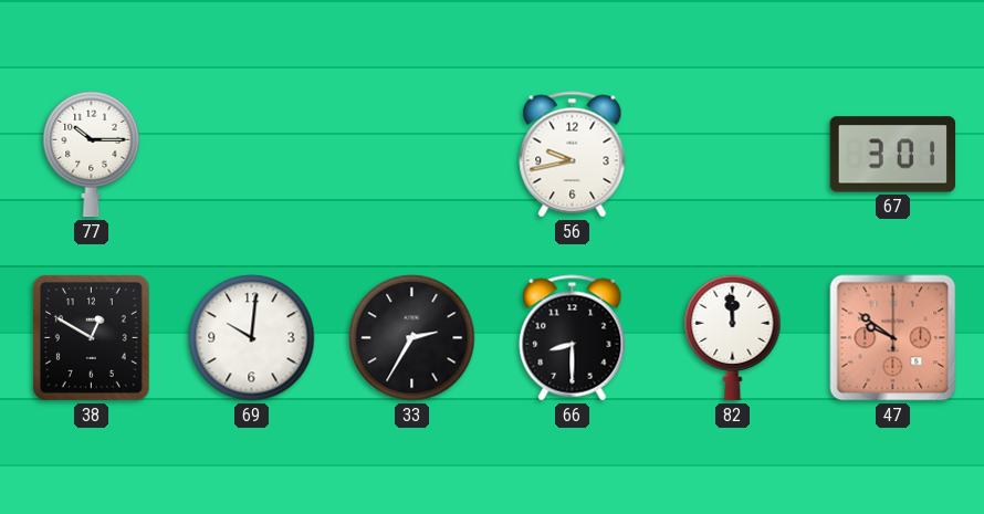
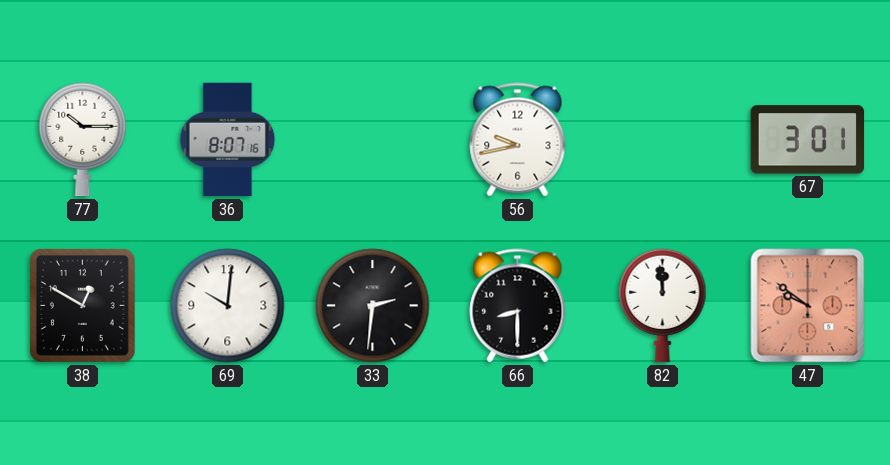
36: none -> 8:07 (228, 140)
33: 2:35 -> 2:31 (373, 306)
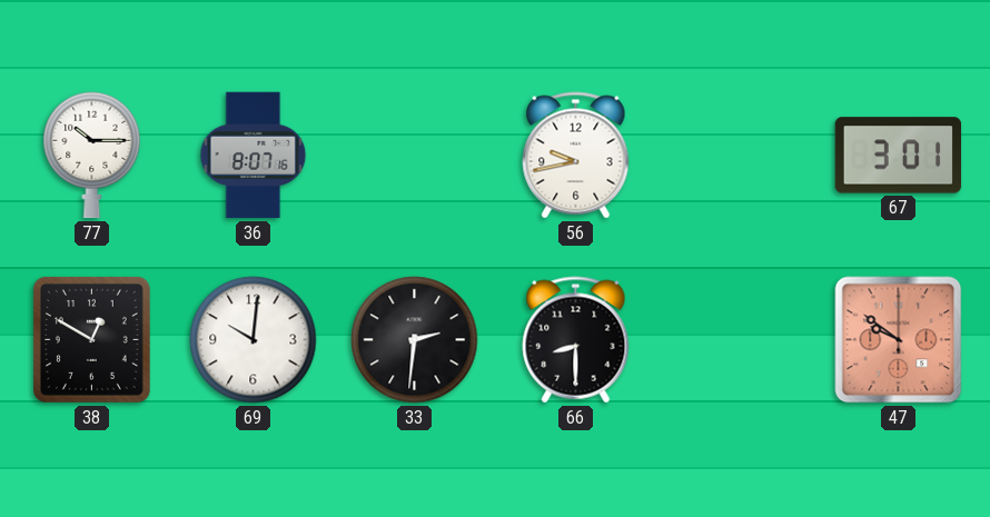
82: 11:59 -> none (663, 306)
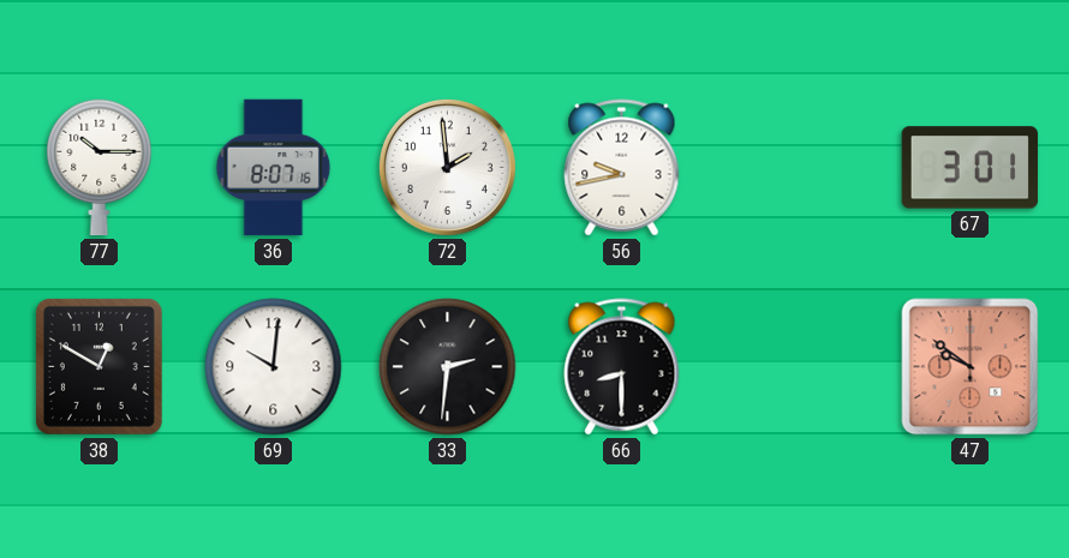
72: none -> 1:59 (447, 167)
